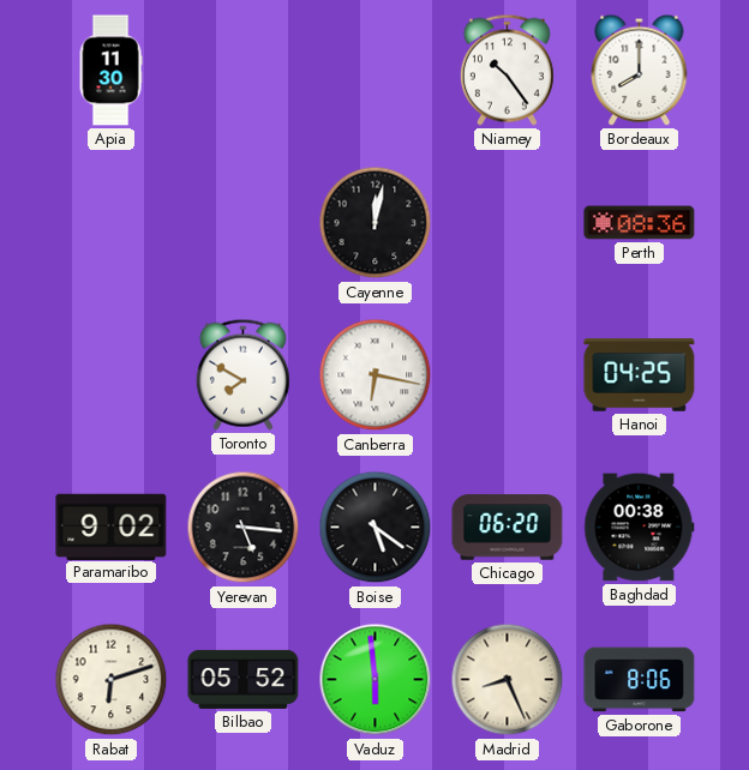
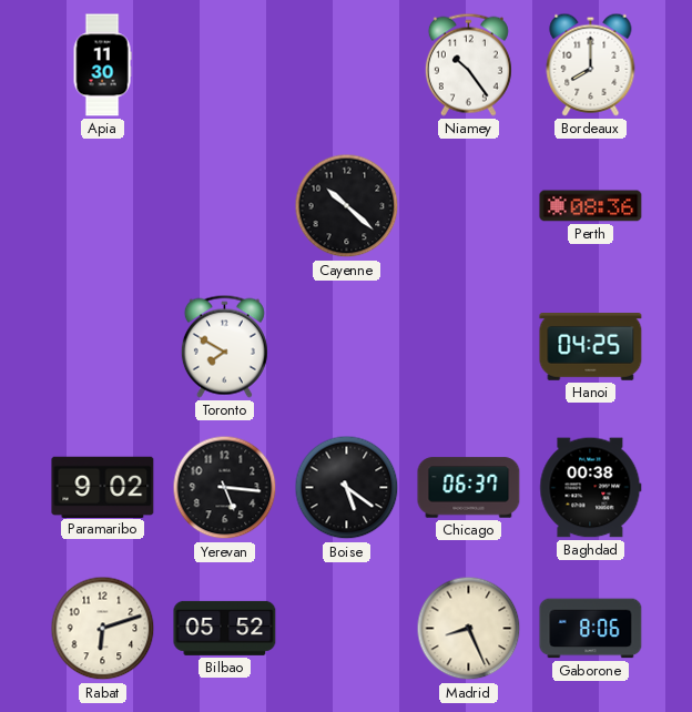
Cayenne: 12:02 -> 10:22 (347, 206)
Canberra: 6:17 -> none (376, 375)
Chicago: 06:20 -> 06:37 (469, 488)
Vaduz: 5:59 -> none (376, 680)
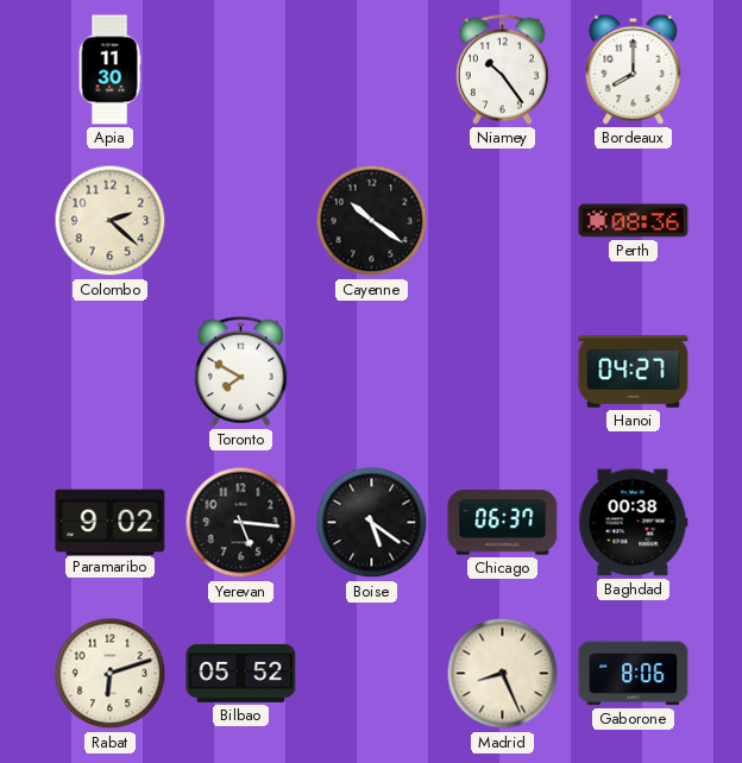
Colombo: none -> 2:22 (111, 221)
Cayenne: 10:22 -> 10:21 (372, 221)
Hanoi: 04:25 -> 04:27 (634, 372)
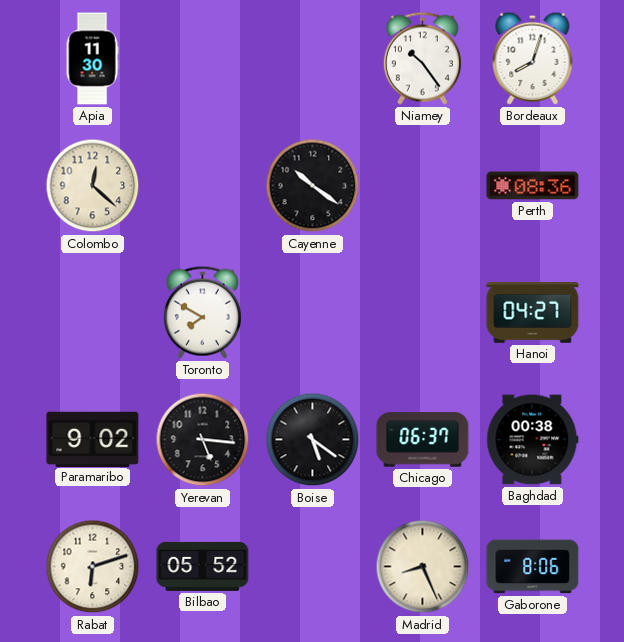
Bordeaux: 8:00 -> 8:03 (533, 58)
Colombo: 2:22 -> 12:22 (93, 186)
